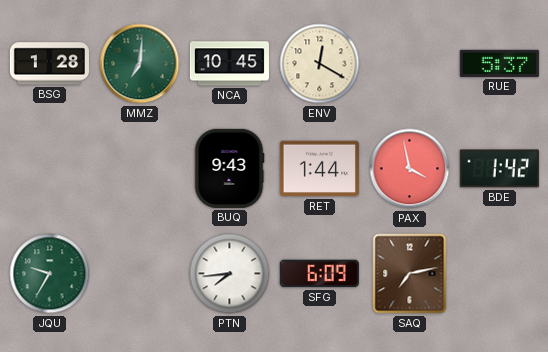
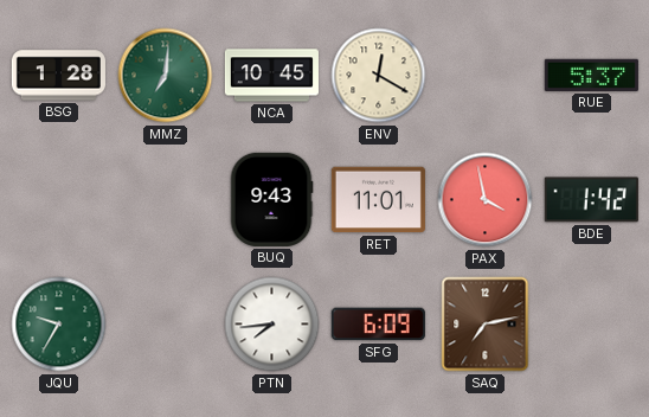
RET: 1:44 -> 11:01 (378, 200)
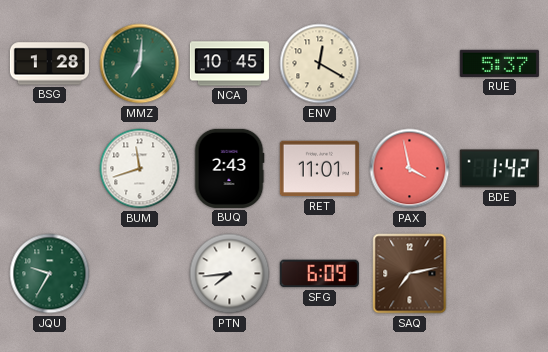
BUM: none -> 11:42 (140, 169)
BUQ: 9:43 -> 2:43 (229, 168)
